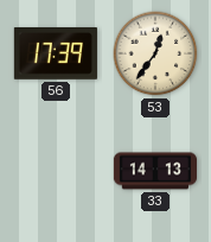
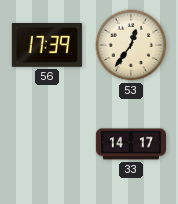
33: 14:13 -> 14:17 (130, 144)
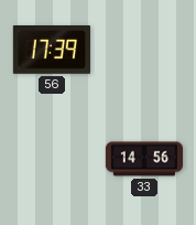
53: 12:36 -> none (131, 45)
33: 14:17 -> 14:56 (143, 159)
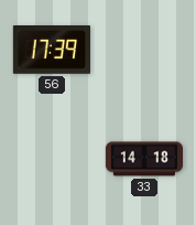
33: 14:56 -> 14:18 (143, 159)
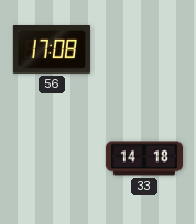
56: 17:39 -> 17:08 (52, 51)
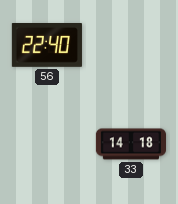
56: 17:08 -> 22:40 (47, 46)
